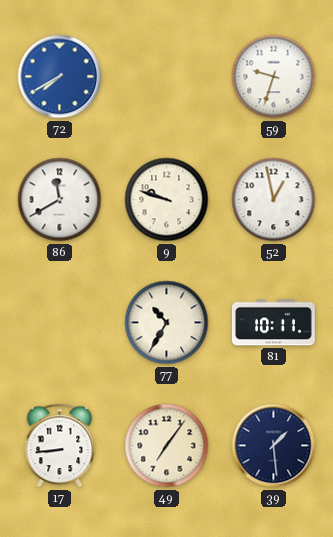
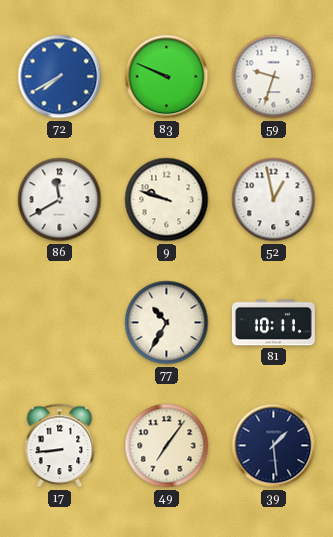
83: none -> 9:49 (167, 77)
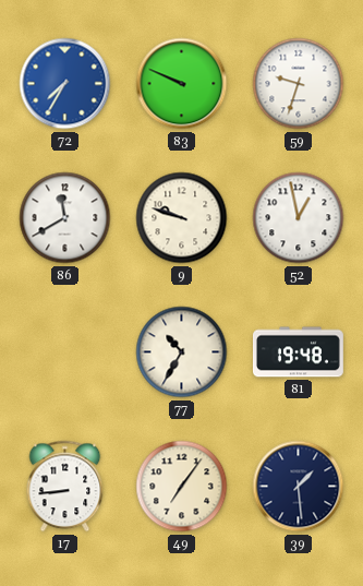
72: 7:40 -> 7:35 (65, 84)
81: 10:11 -> 19:48 (298, 352)
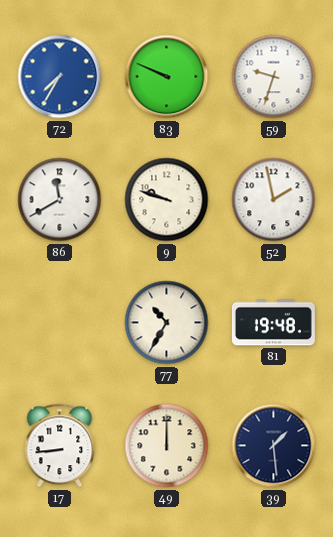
52: 12:58 -> 1:58 (274, 200)
49: 7:06 -> 12:00 (167, 446)
